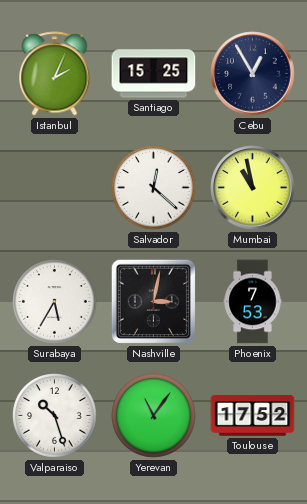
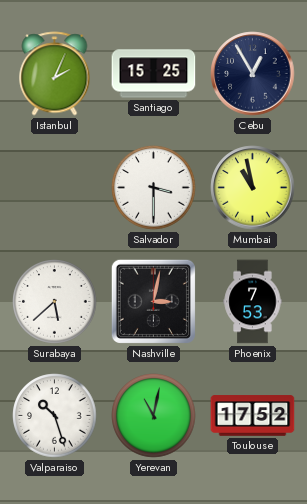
Salvador: 12:22 -> 3:30 (154, 188)
Surabaya: 5:35 -> 5:38 (55, 302)
Yerevan: 11:06 -> 11:02 (154, 416)
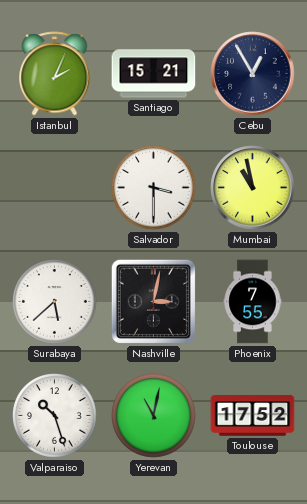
Santiago: 15:25 -> 15:21 (154, 74)
Phoenix: 7:53 -> 7:55 (253, 302)
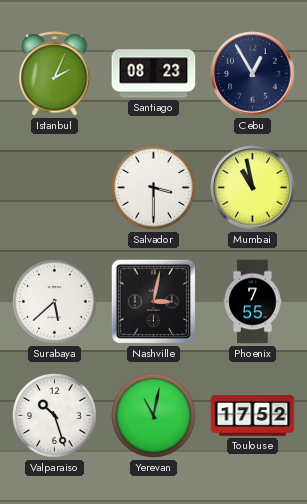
Santiago: 15:21 -> 08:23 (154, 74)
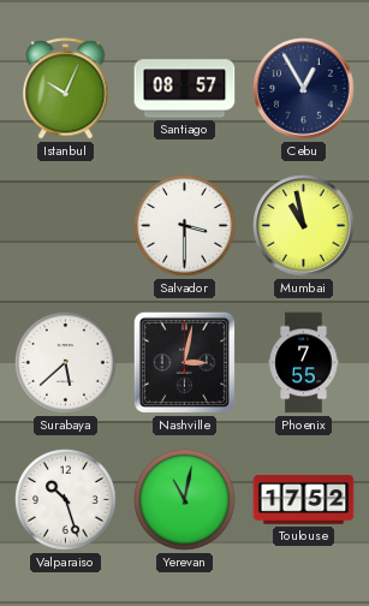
Istanbul: 2:04 -> 10:04 (66, 89)
Santiago: 08:23 -> 08:57 (185, 89)
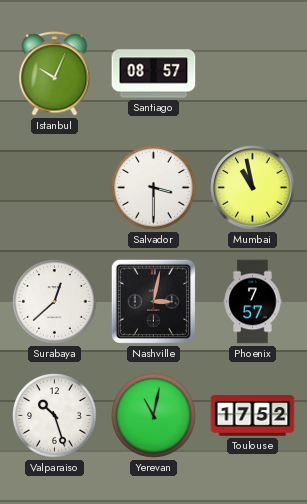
Cebu: 12:55 -> none (304, 89)
Surabaya: 5:38 -> 12:38 (55, 302)
Phoenix: 7:55 -> 7:57 (253, 302)
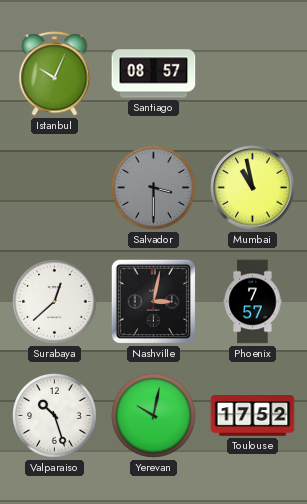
Salvador dial: white -> grey (154, 188)
Yerevan: 11:02 -> 10:02 (154, 416)
